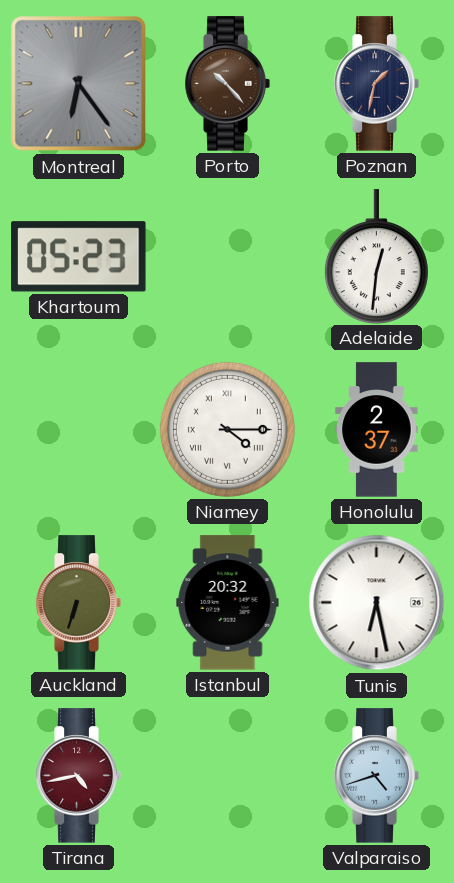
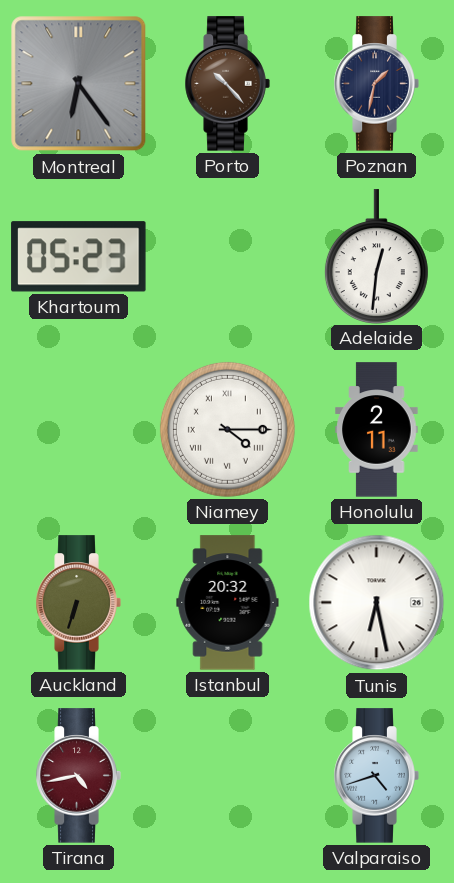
Honolulu: 2:37 -> 2:11 (377, 430)
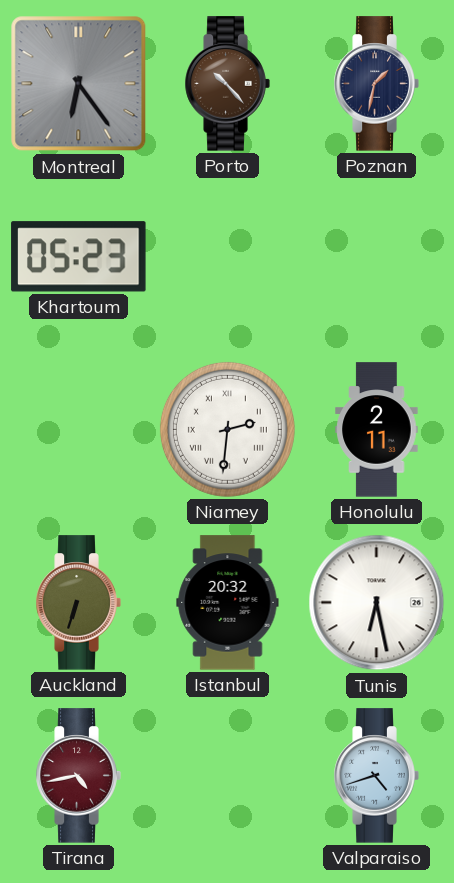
Adelaide: 12:31 -> none (376, 256)
Niamey: 4:15 -> 2:31 (227, 429)
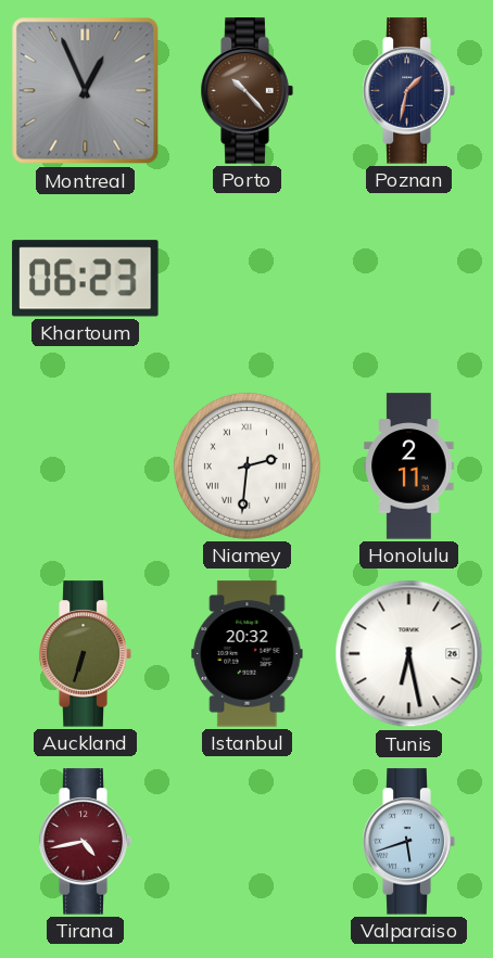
Montreal: 6:24 -> 12:56 (86, 91)
Khartoum: 05:23 -> 06:23 (86, 279)
Valparaiso: 4:42 -> 5:42 (408, 842)
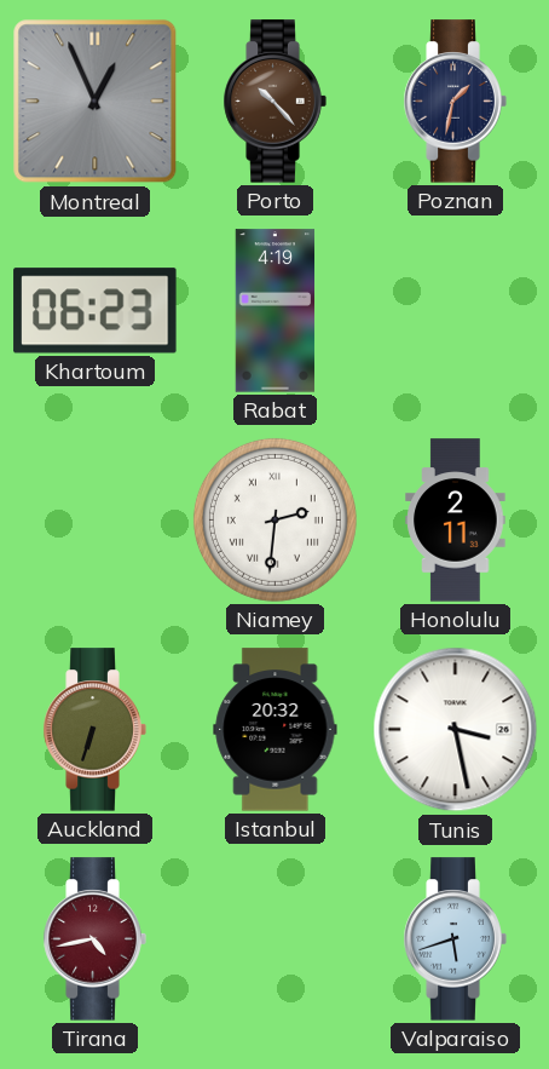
Rabat: none -> 4:19 (276, 311)
Tunis: 6:28 -> 3:28 (456, 730)
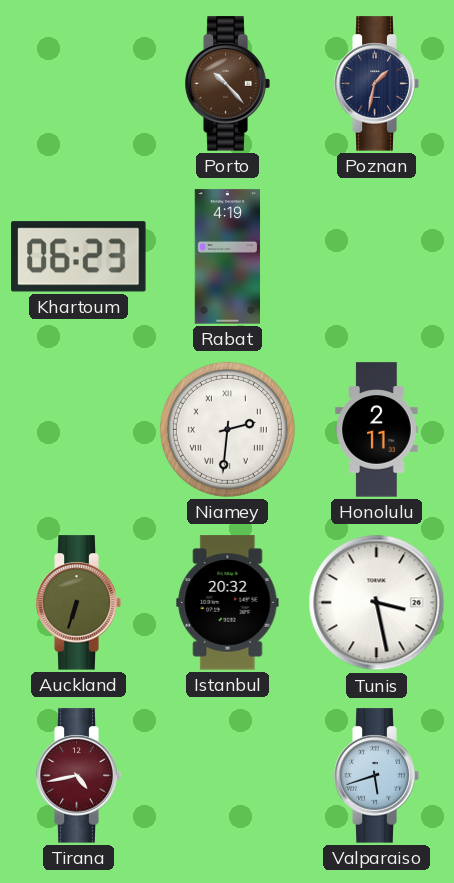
Montreal: 12:56 -> none (96, 102)
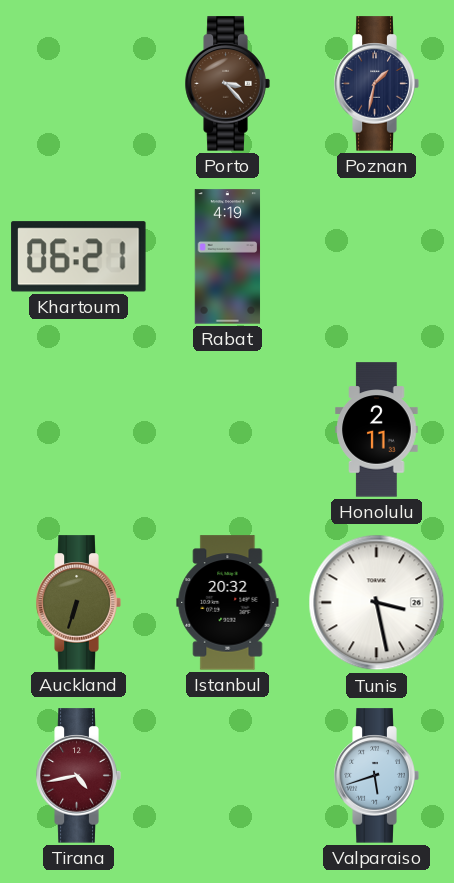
Porto: 10:23 -> 3:23 (227, 84)
Khartoum: 06:23 -> 06:21 (79, 257)
Niamey: 2:31 -> none (227, 429)
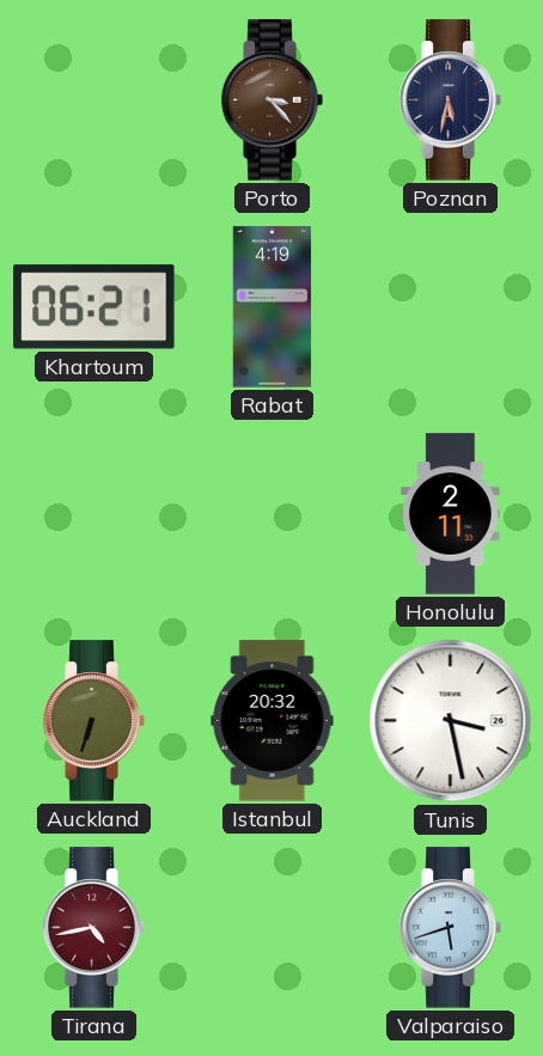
Poznan: 1:32 -> 5:32 (450, 100)
